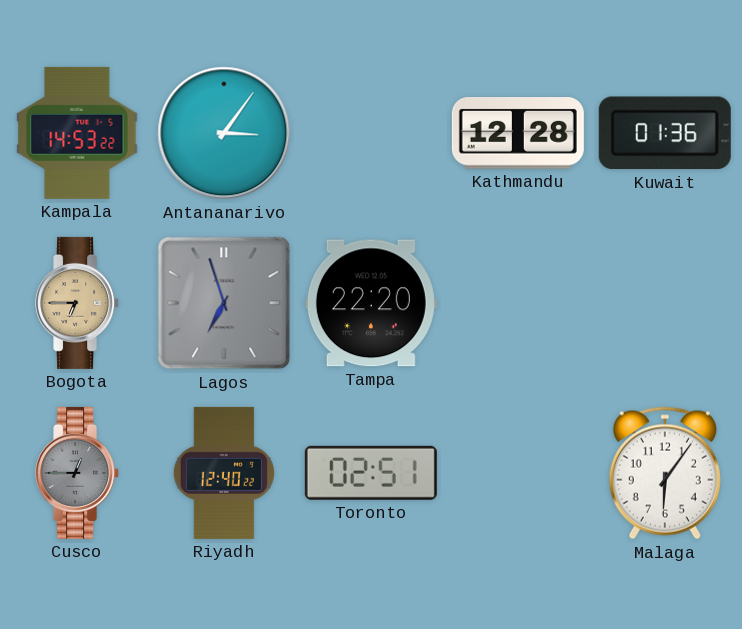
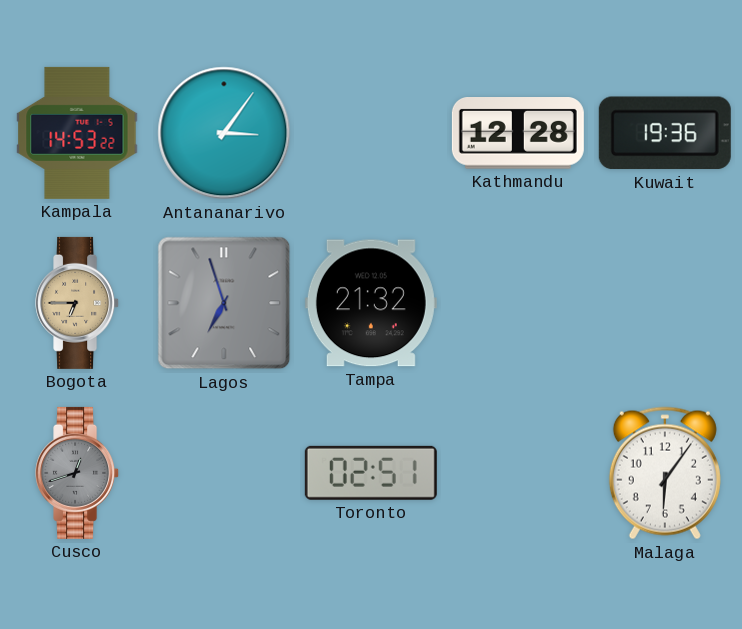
Kuwait: 01:36 -> 19:36 (665, 133)
Tampa: 22:20 -> 21:32 (371, 303)
Cusco: 12:45 -> 12:42 (78, 473)
Riyadh: 12:40 -> none (224, 473)
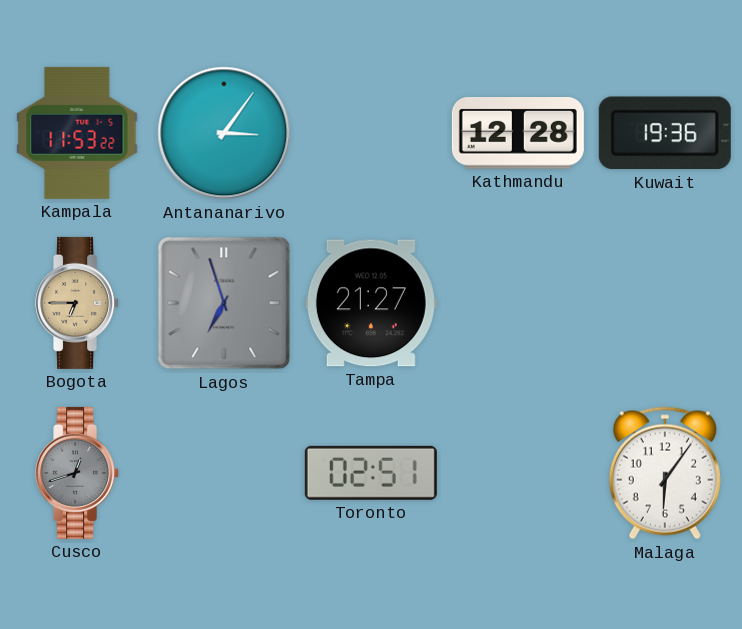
Kampala: 14:53 -> 11:53 (77, 133)
Tampa: 21:32 -> 21:27 (371, 303)
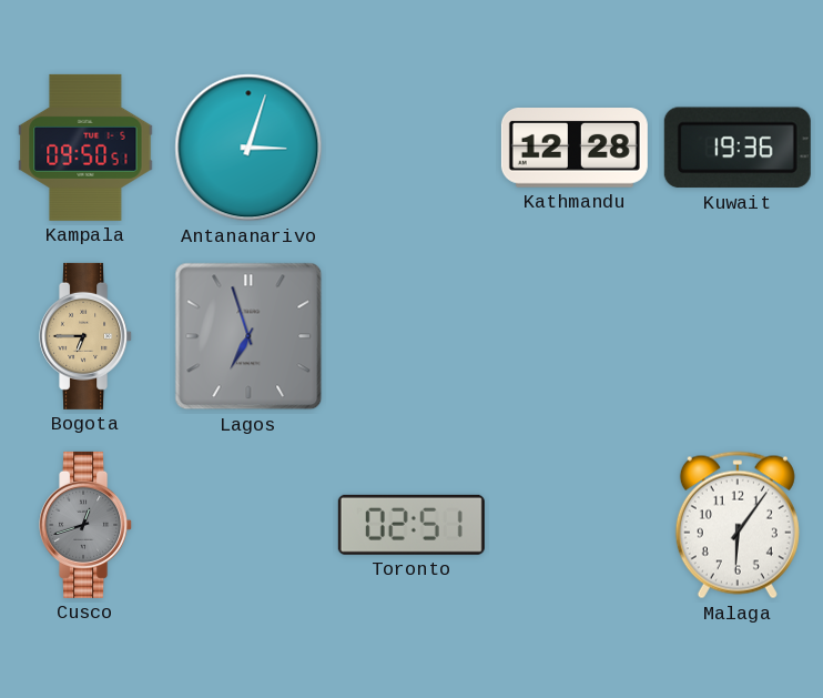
Kampala: 11:53 -> 09:50 (85, 148)
Antananarivo: 3:06 -> 3:03 (248, 148)
Tampa: 21:27 -> none (371, 303)
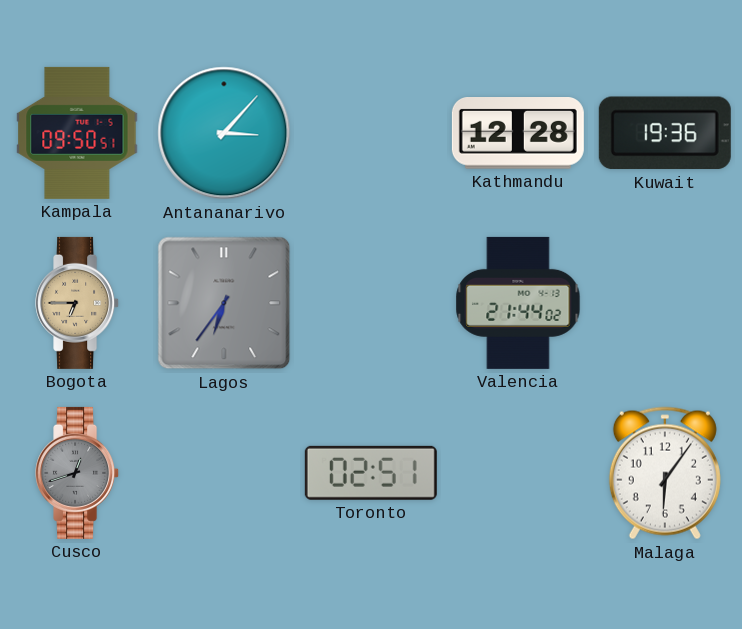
Antananarivo: 3:03 -> 3:07 (224, 133)
Lagos: 6:57 -> 6:36 (224, 303)
Valencia: none -> 21:44 (518, 303)
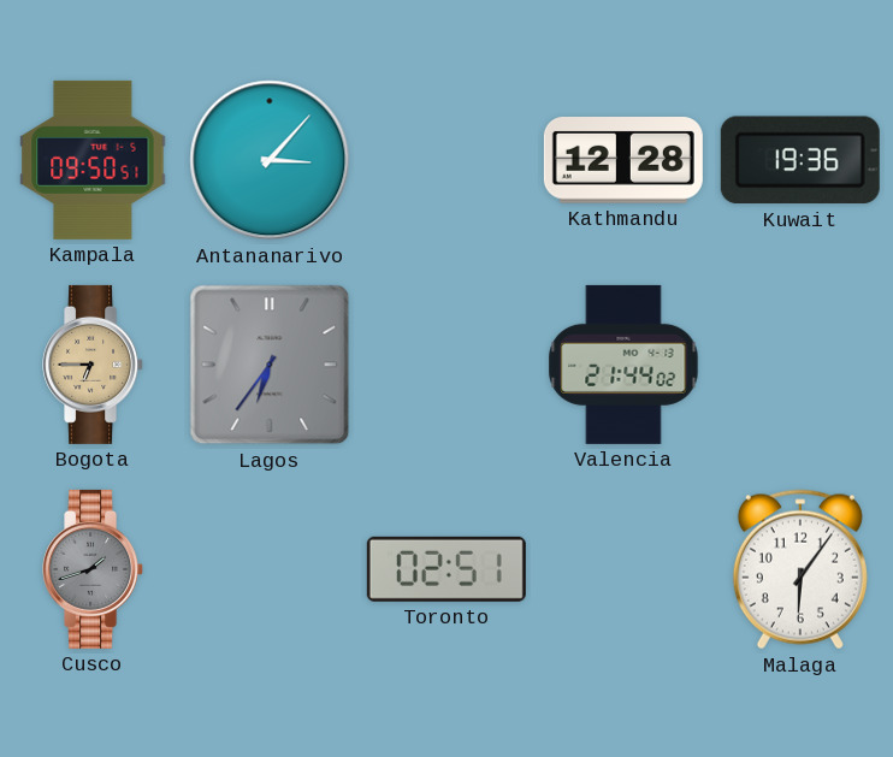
Cusco: 12:42 -> 1:42 (94, 569)
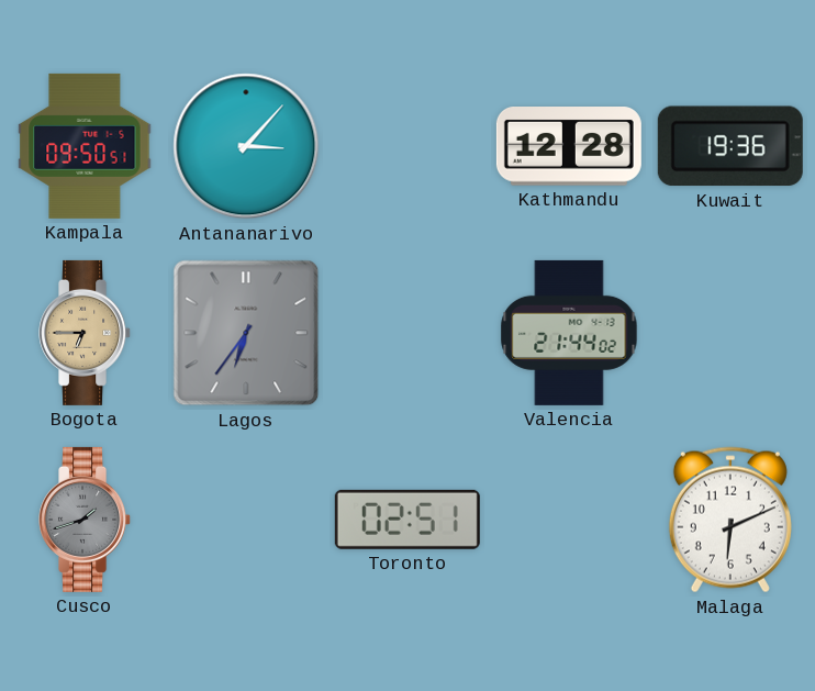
Malaga: 6:06 -> 6:11 (730, 520)
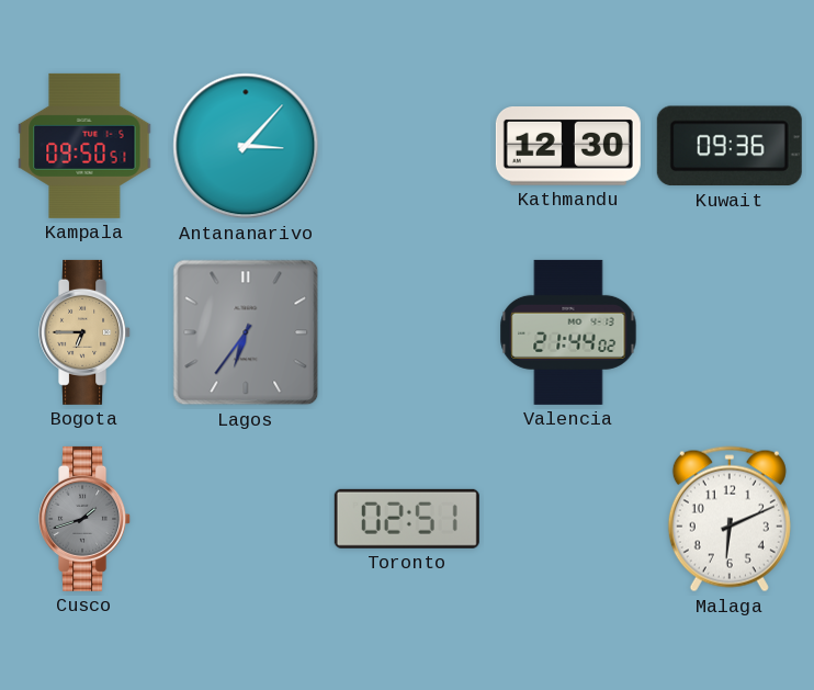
Kathmandu: 12:28 -> 12:30 (568, 147)
Kuwait: 19:36 -> 09:36 (730, 146)
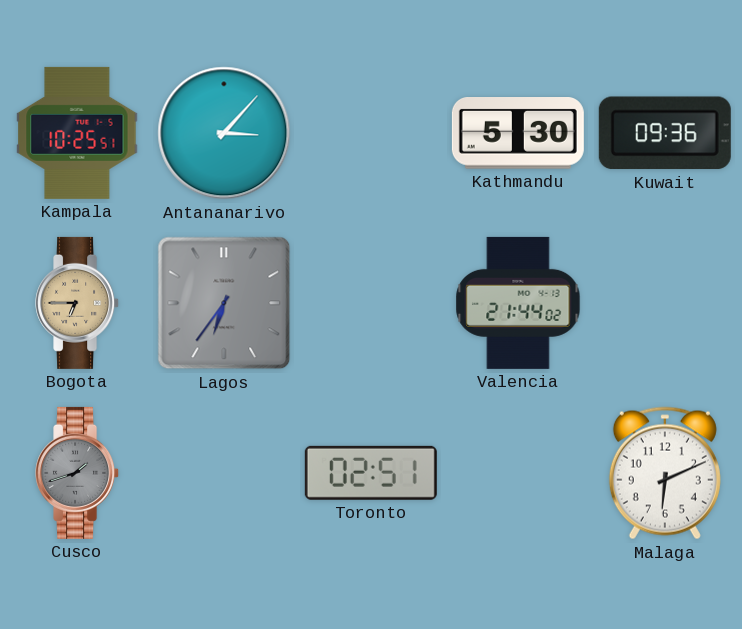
Kampala: 09:50 -> 10:25 (77, 133)
Kathmandu: 12:30 -> 5:30 (518, 134)
